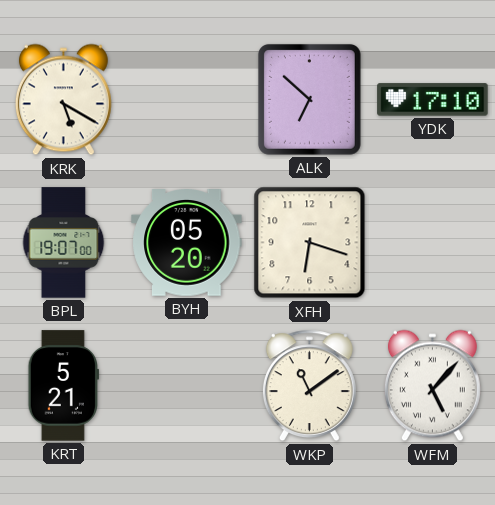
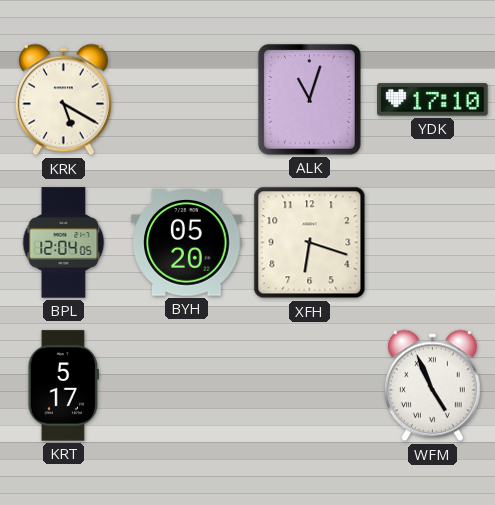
ALK: 6:52 -> 11:03 (309, 99)
BPL: 19:07 -> 12:04 (64, 243)
KRT: 5:21 -> 5:17 (63, 386)
WKP: 11:09 -> none (309, 386)
WFM: 5:07 -> 4:56 (432, 386)
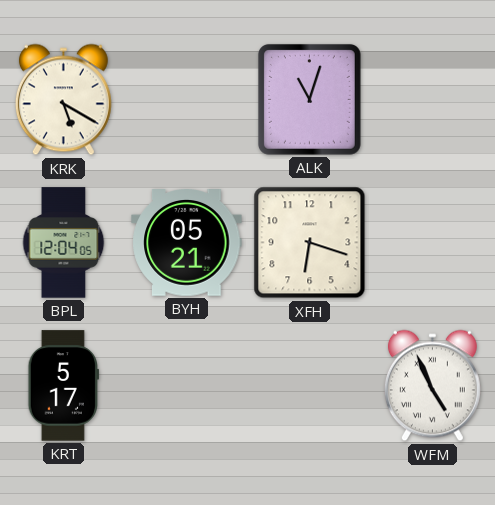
YDK: 17:10 -> none (433, 100)
BYH: 05:20 -> 05:21 (187, 243)
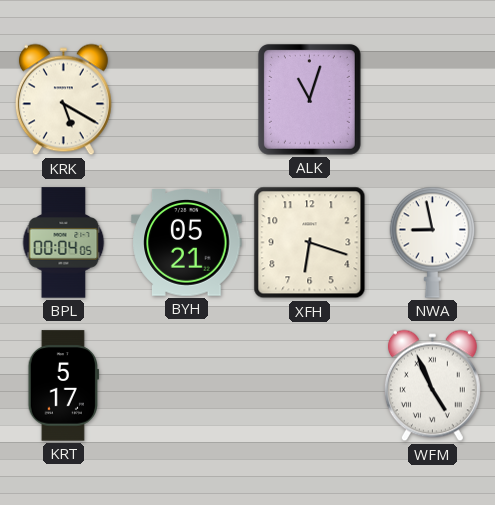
BPL: 12:04 -> 00:04 (64, 243)
NWA: none -> 8:58 (433, 242)
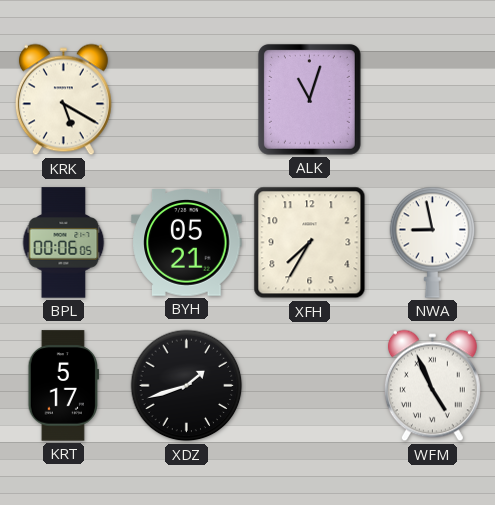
BPL: 00:04 -> 00:06 (64, 243)
XFH: 6:18 -> 7:35 (310, 243)
XDZ: none -> 1:42 (187, 386)
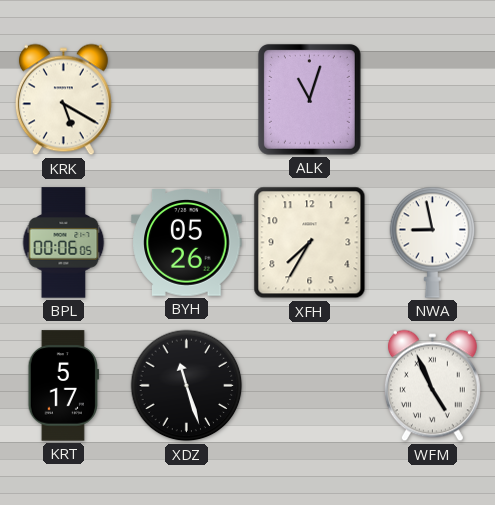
BYH: 05:21 -> 05:26 (187, 243)
XDZ: 1:42 -> 11:27 (187, 386)
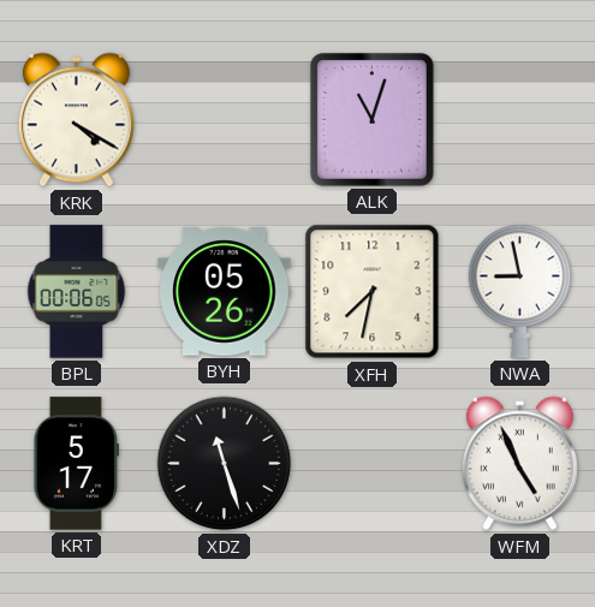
KRK: 5:20 -> 4:20 (76, 120)
XFH: 7:35 -> 7:32 (373, 292)
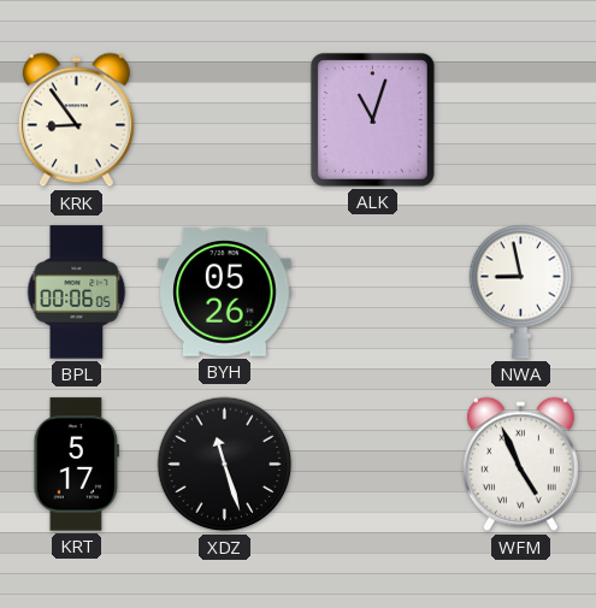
KRK: 4:20 -> 8:54 (76, 120)
XFH: 7:32 -> none (373, 292)
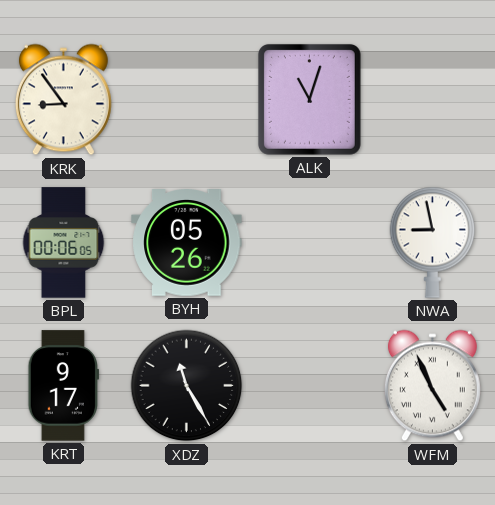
KRT: 5:17 -> 9:17 (63, 386)
XDZ: 11:27 -> 11:25 (187, 386)
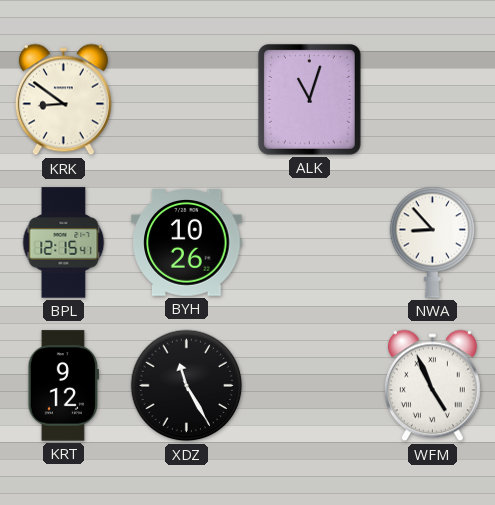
KRK: 8:54 -> 8:51 (63, 100)
BPL: 00:06 -> 12:15 (64, 243)
BYH: 05:26 -> 10:26 (187, 243)
NWA: 8:58 -> 8:53 (433, 242)
KRT: 9:17 -> 9:12 (63, 386)
